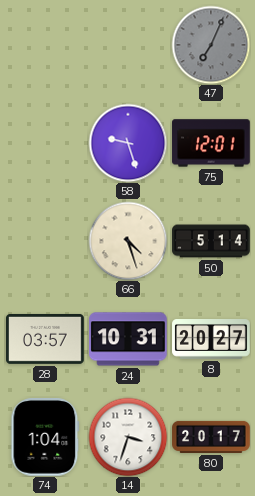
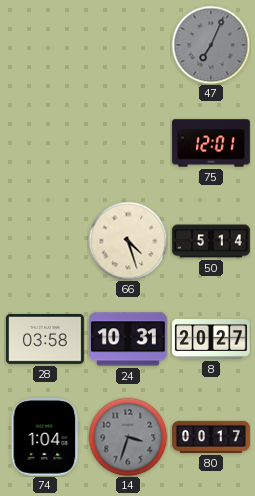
58: 9:27 -> none (128, 143)
28: 03:57 -> 03:58 (46, 339)
14 dial: white -> grey (128, 437)
80: 20:17 -> 00:17 (211, 437)
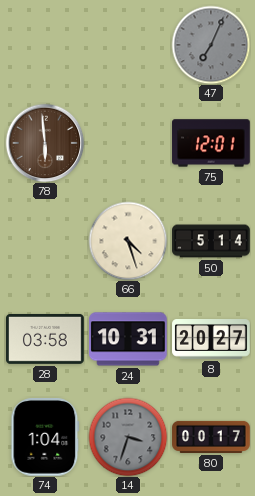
78: none -> 5:59 (45, 143)
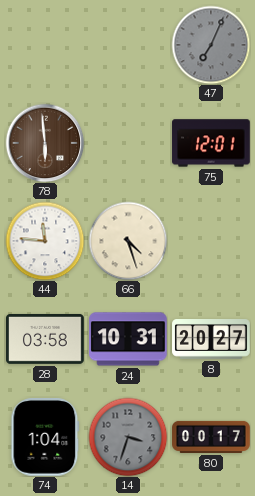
44: none -> 11:46 (45, 241)
50: 5:14 -> none (211, 241)
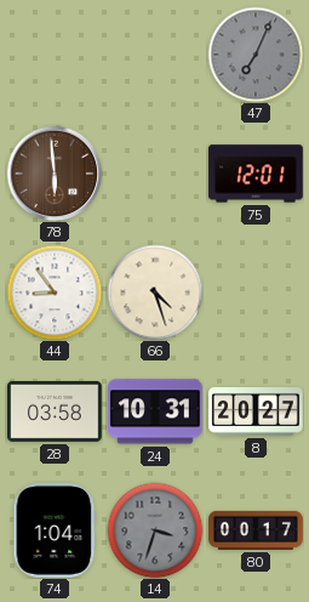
44: 11:46 -> 8:54 (55, 293)
